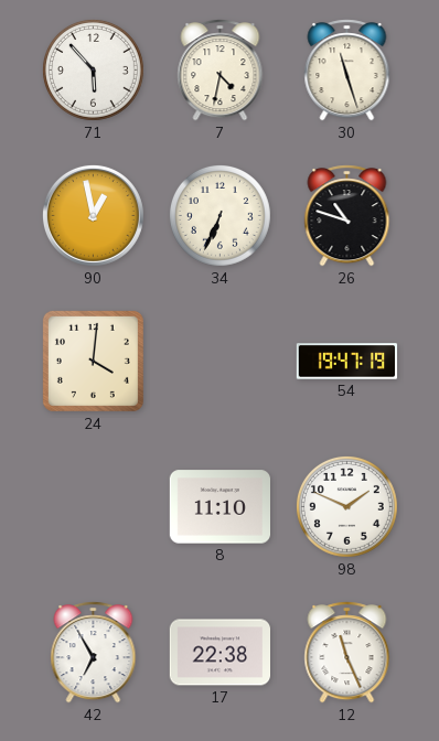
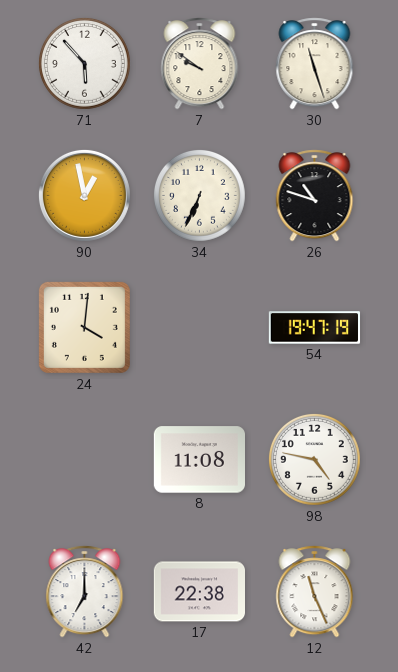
7: 4:32 -> 9:51 (200, 64)
8: 11:10 -> 11:08 (199, 460)
98: 1:49 -> 4:47 (314, 459)
42: 6:55 -> 7:00 (85, 592)
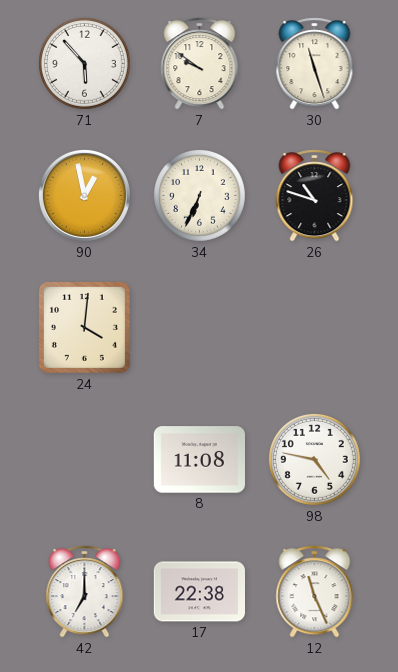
54: 19:47 -> none (315, 328)
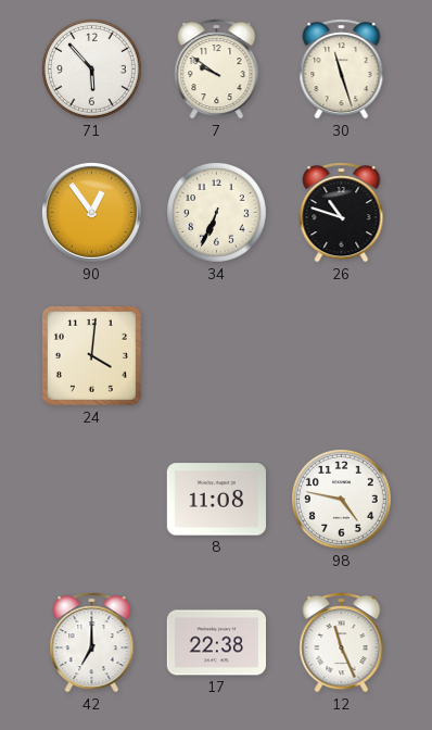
90: 12:58 -> 12:54 (91, 212)
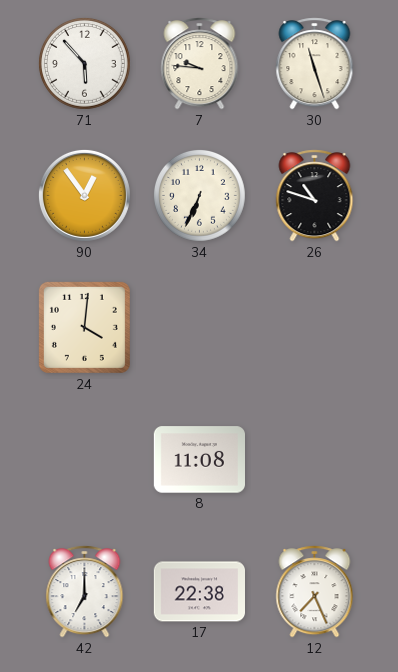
7: 9:51 -> 9:46 (200, 64)
98: 4:47 -> none (341, 499)
12: 11:26 -> 7:26 (315, 592)
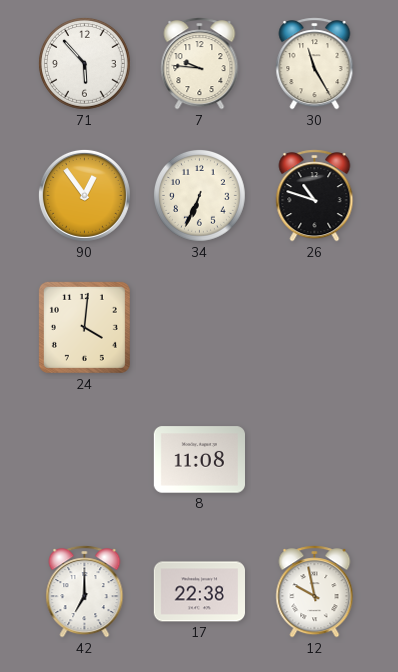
30: 11:27 -> 11:25 (315, 64)
12: 7:26 -> 9:58 (315, 592)
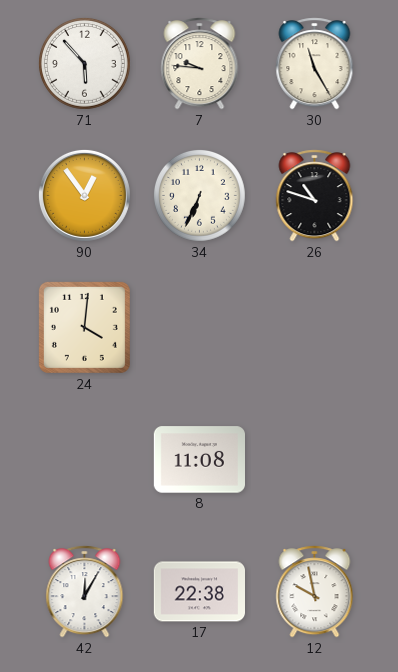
42: 7:00 -> 12:05 (85, 592)
